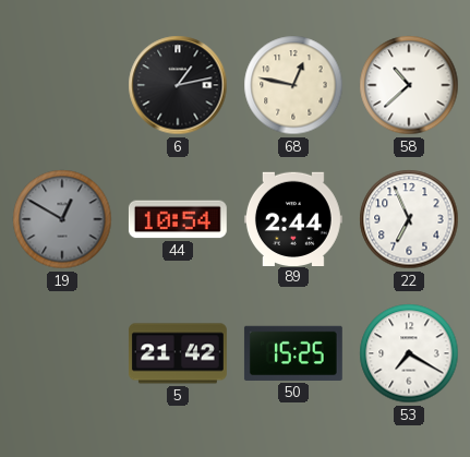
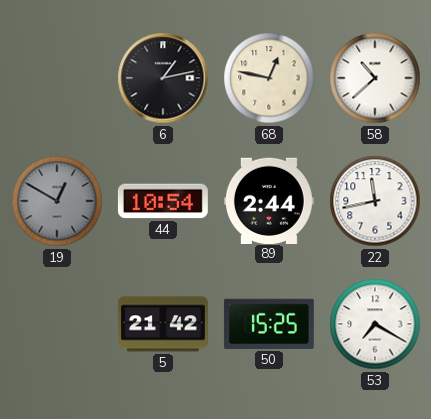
22: 6:56 -> 11:43 (375, 201)
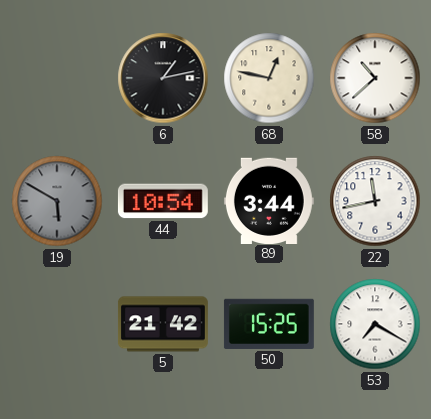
19: 12:50 -> 5:50 (57, 201)
89: 2:44 -> 3:44 (269, 200)
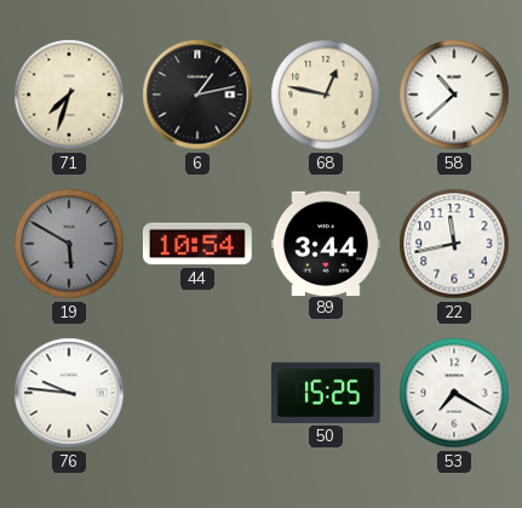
71: none -> 7:33 (69, 95)
76: none -> 9:46 (69, 393)
5: 21:42 -> none (163, 324)
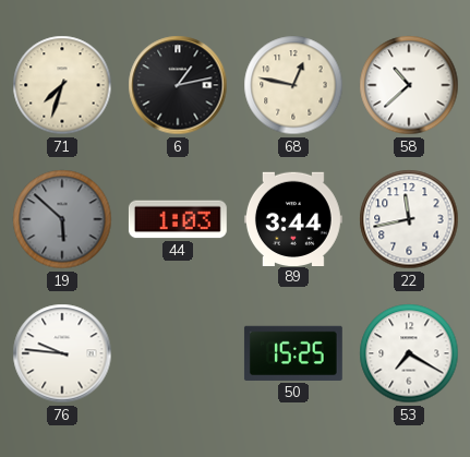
19: 5:50 -> 5:52 (62, 219)
44: 10:54 -> 1:03 (178, 219)
